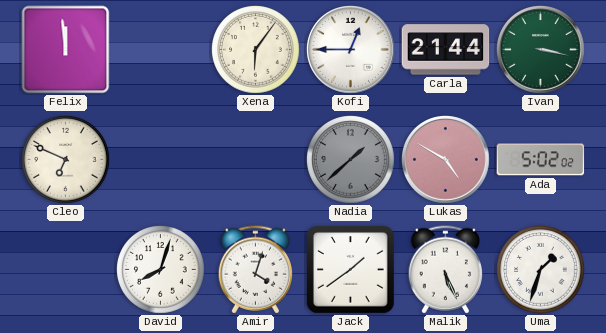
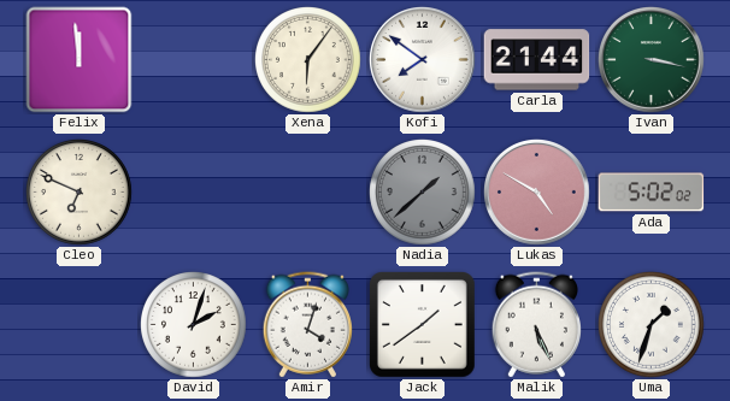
Kofi: 12:45 -> 7:51 (423, 60)
David: 8:03 -> 2:03 (194, 325)
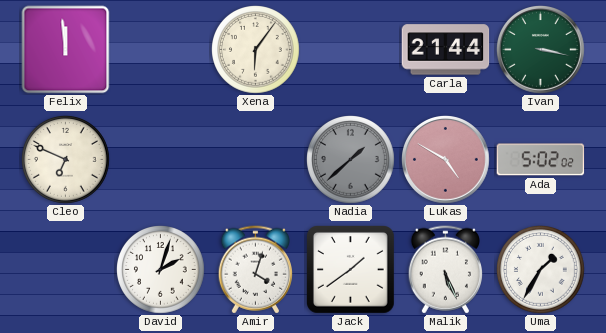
Kofi: 7:51 -> none (423, 60)
Uma: 1:33 -> 1:35 (541, 270)
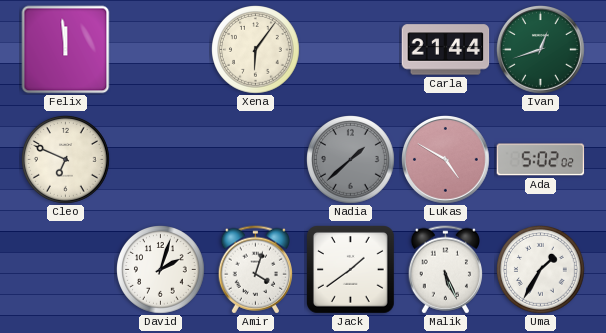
Ivan: 3:17 -> 12:42 (541, 50)
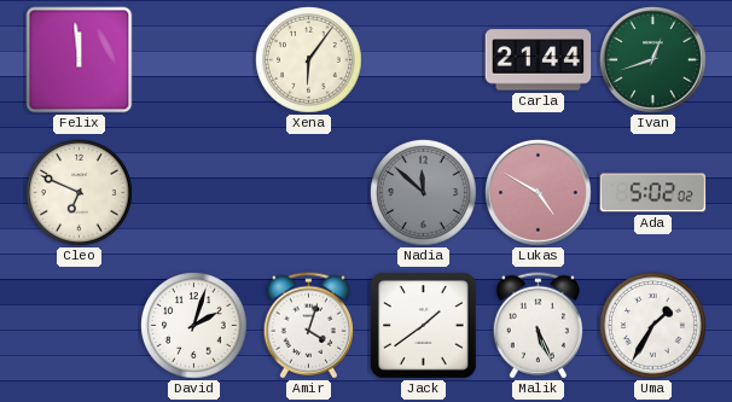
Nadia: 1:38 -> 11:52 (424, 193)
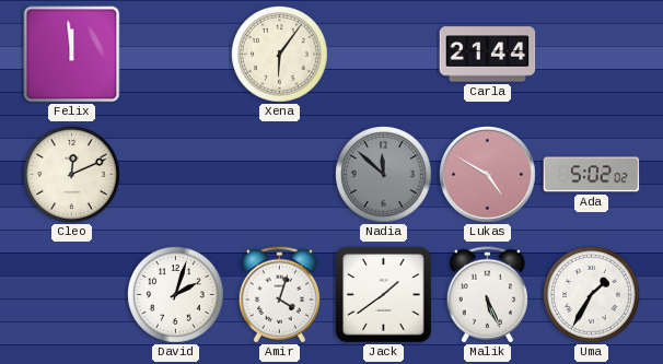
Ivan: 12:42 -> none (653, 60)
Cleo: 6:49 -> 12:11 (72, 175)
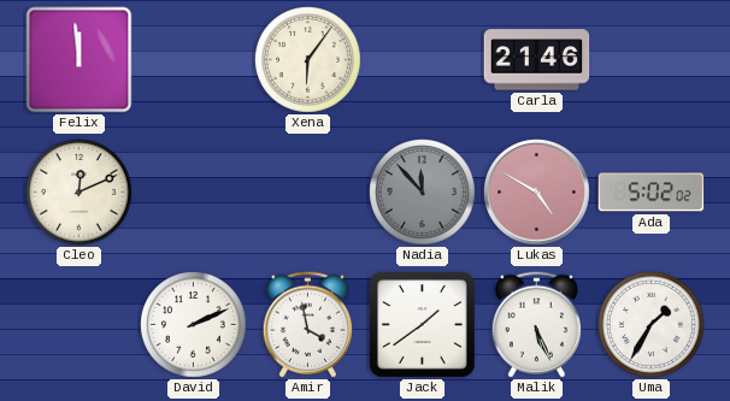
Carla: 21:44 -> 21:46 (537, 60)
Nadia: 11:52 -> 11:53 (423, 193)
David: 2:03 -> 2:11 (194, 325)
Amir: 4:03 -> 3:58 (307, 325)
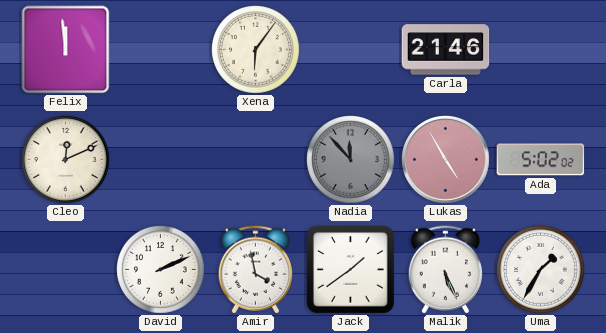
Lukas: 4:50 -> 4:55 (446, 160)
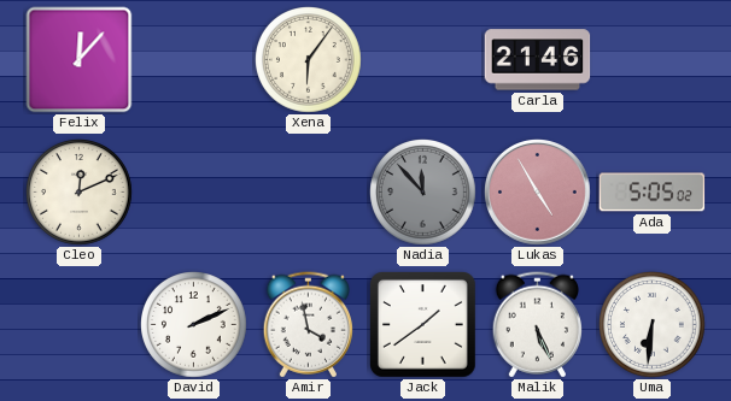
Felix: 11:59 -> 12:07 (80, 60)
Ada: 5:02 -> 5:05 (653, 193)
Uma: 1:35 -> 6:31 (653, 325)
